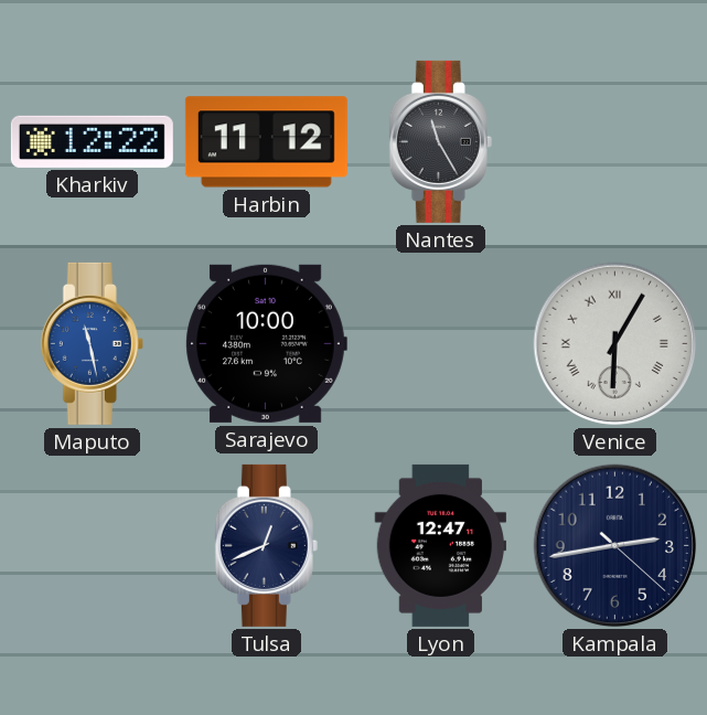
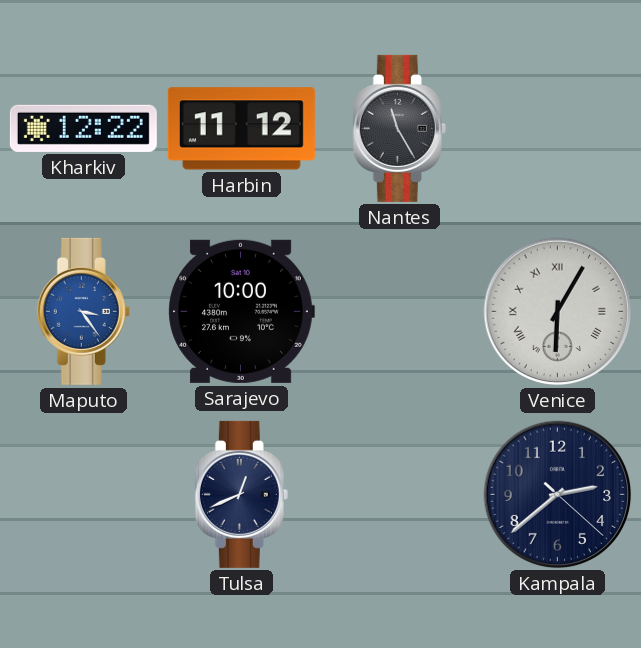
Maputo: 11:28 -> 3:24 (83, 311)
Lyon: 12:47 -> none (441, 545)
Kampala: 2:43 -> 2:38 (558, 495)
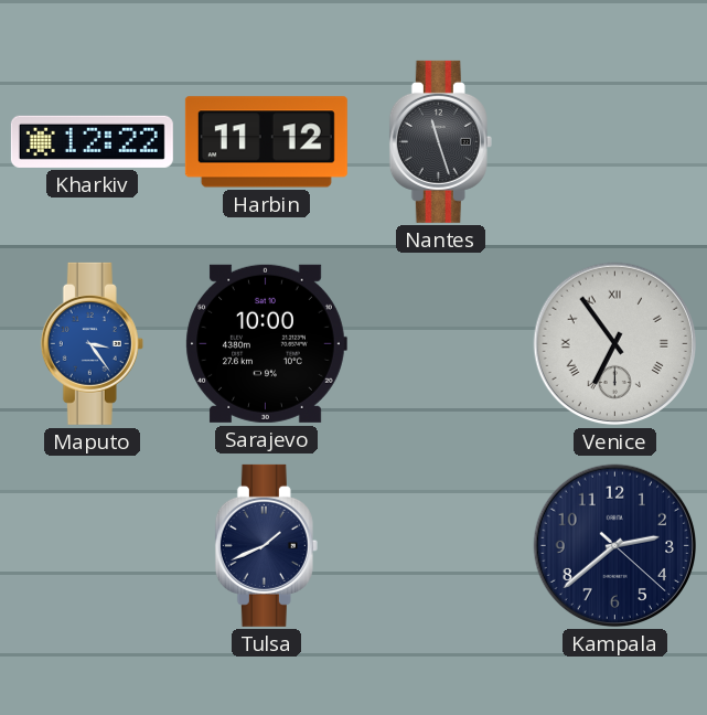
Nantes: 11:25 -> 11:27 (440, 141)
Venice: 6:05 -> 6:54 (615, 344)
Tulsa: 12:41 -> 1:41 (266, 545)
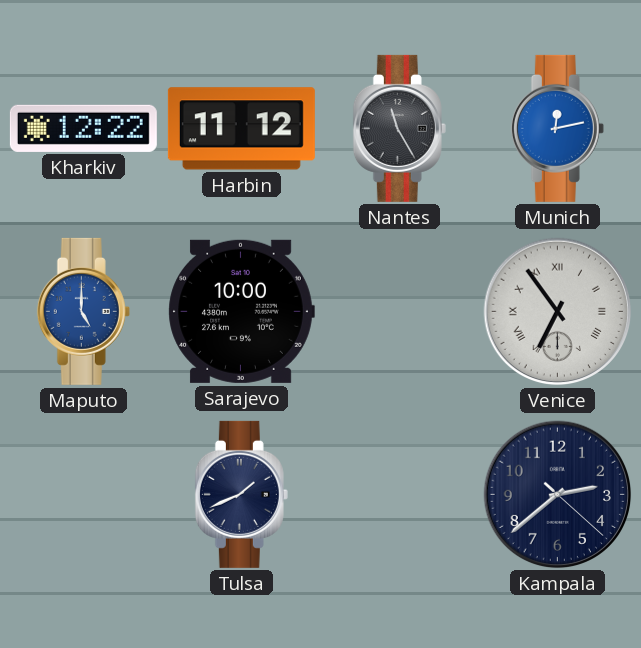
Nantes: 11:27 -> 11:25 (399, 128)
Munich: none -> 12:13 (557, 128)
Maputo: 3:24 -> 5:00 (83, 311)
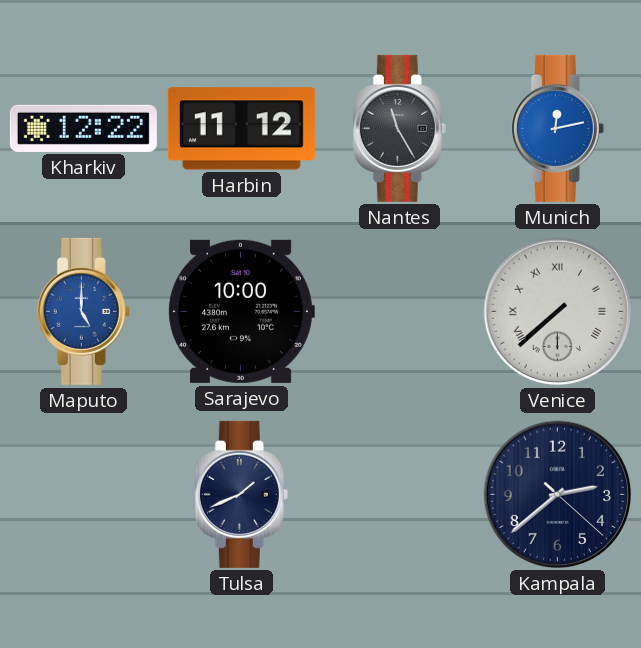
Venice: 6:54 -> 7:38 (558, 312)
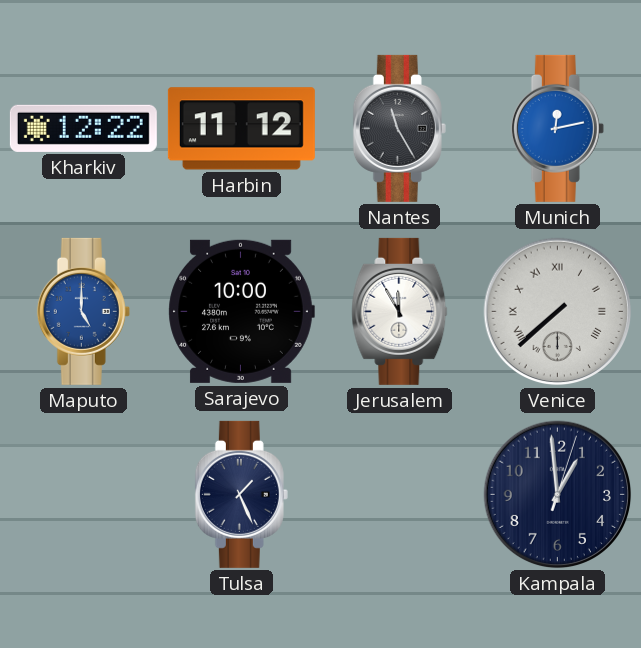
Jerusalem: none -> 11:55 (400, 311)
Tulsa: 1:41 -> 1:26 (241, 494)
Kampala: 2:38 -> 12:59 (558, 495)
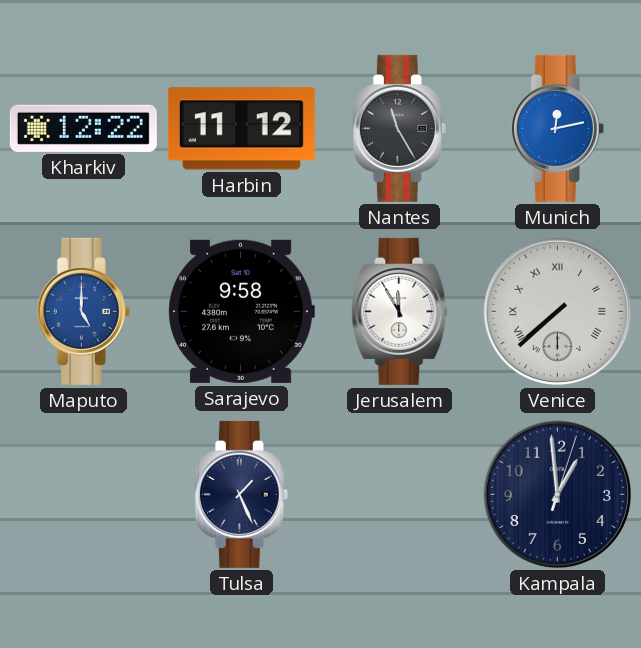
Sarajevo: 10:00 -> 9:58 (241, 311)
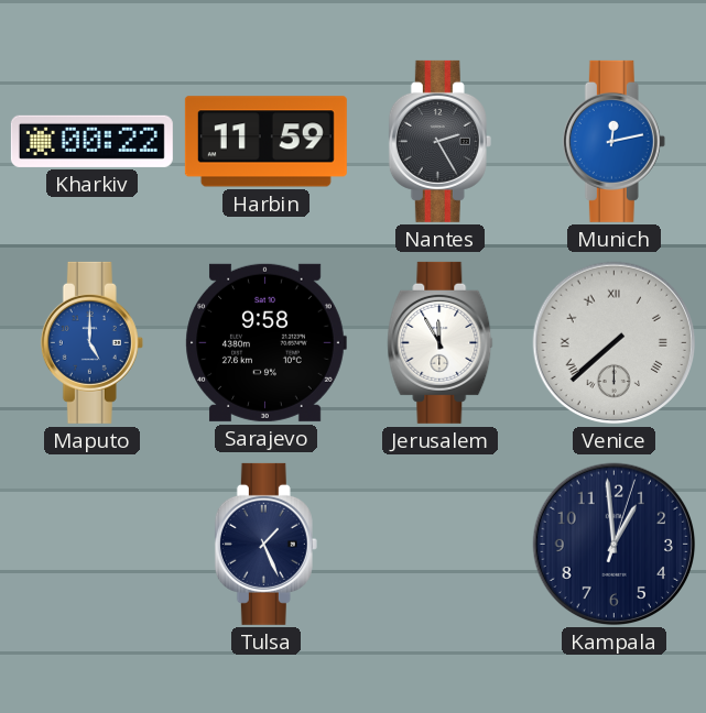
Kharkiv: 12:22 -> 00:22 (91, 141)
Harbin: 11:12 -> 11:59 (265, 142)
Nantes: 11:25 -> 2:25 (439, 141)
